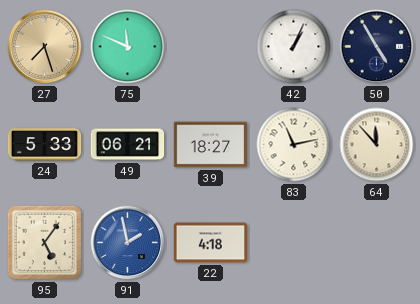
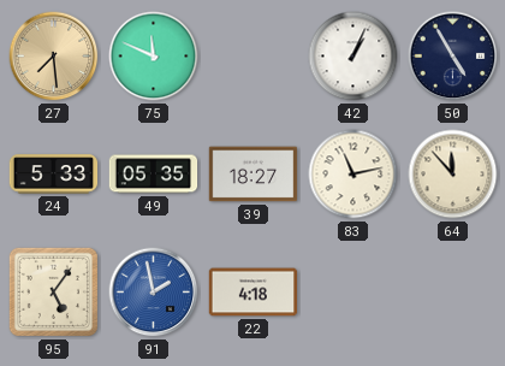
27: 7:27 -> 7:29 (54, 57)
49: 06:21 -> 05:35 (154, 175)
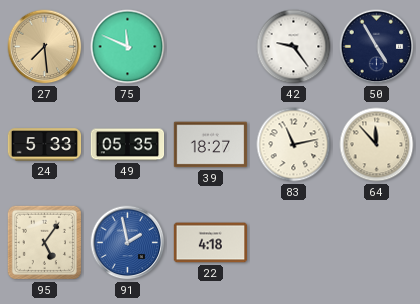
42: 1:04 -> 9:24 (294, 47)
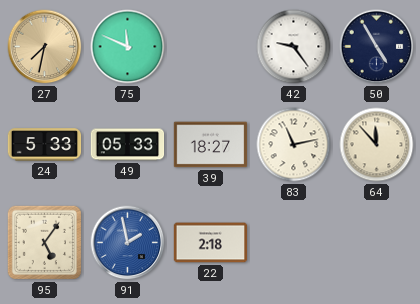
27: 7:29 -> 7:32 (45, 47)
49: 05:35 -> 05:33 (128, 145)
22: 4:18 -> 2:18 (211, 243)
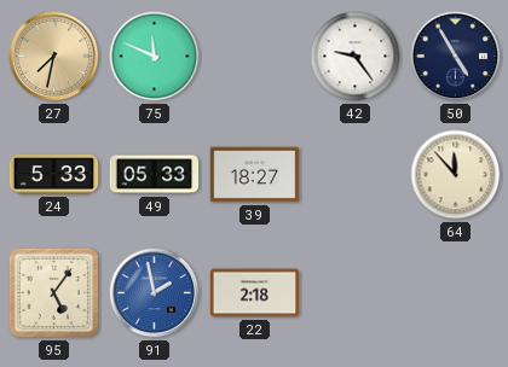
83: 11:13 -> none (294, 145)
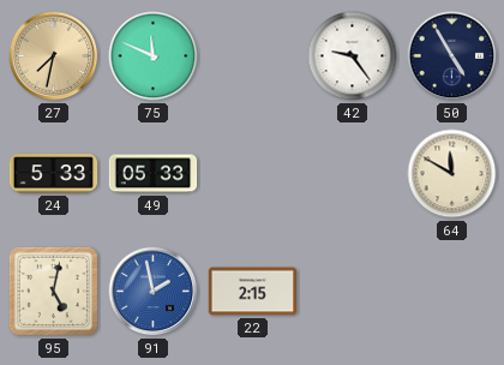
39: 18:27 -> none (255, 175)
64: 11:53 -> 11:50 (452, 174)
95: 5:06 -> 5:02 (53, 291)
22: 2:18 -> 2:15 (253, 292)
